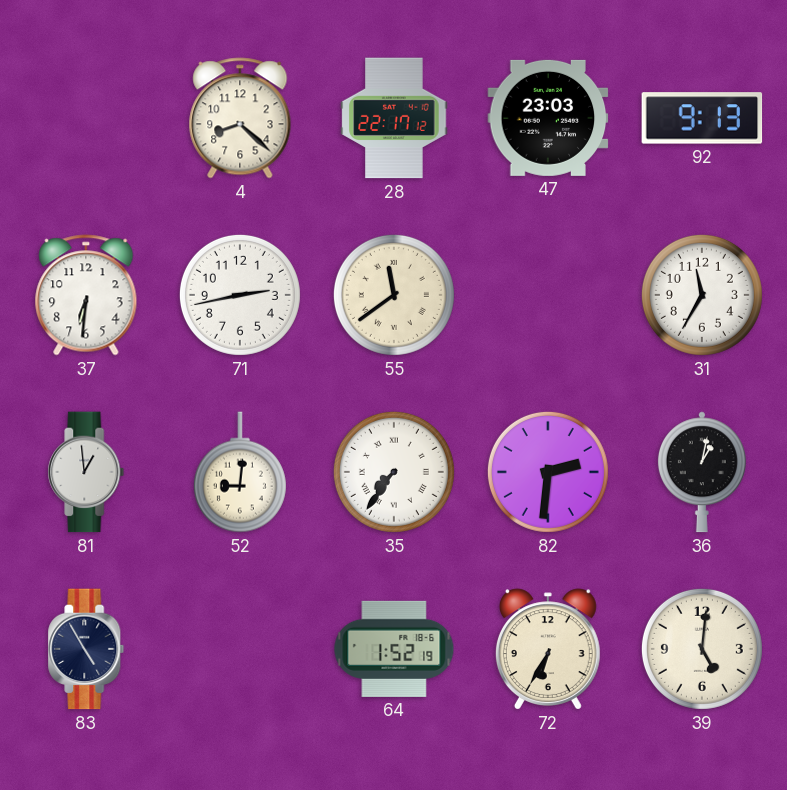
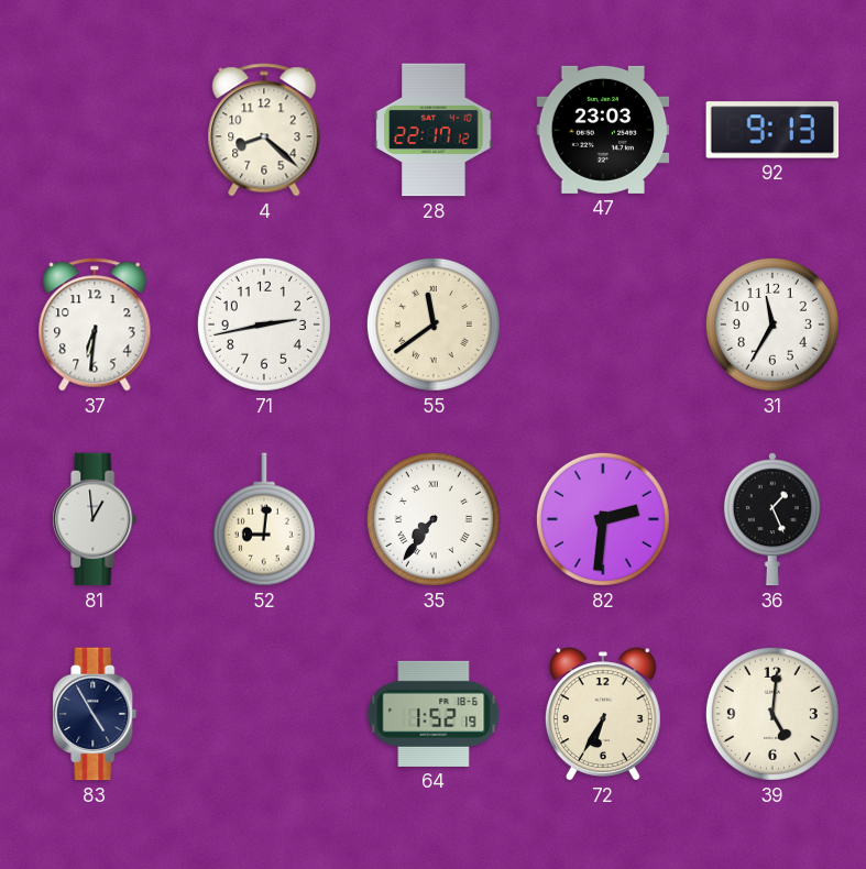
36: 1:02 -> 1:26 (772, 519)
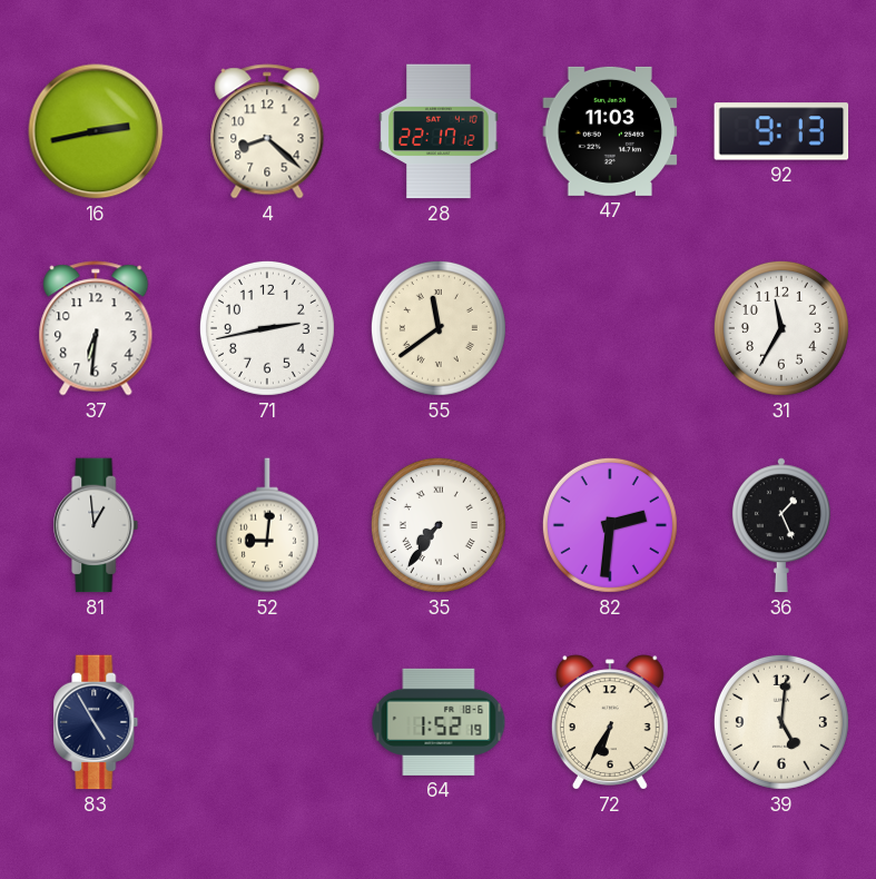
16: none -> 2:43 (96, 131)
47: 23:03 -> 11:03 (610, 131)
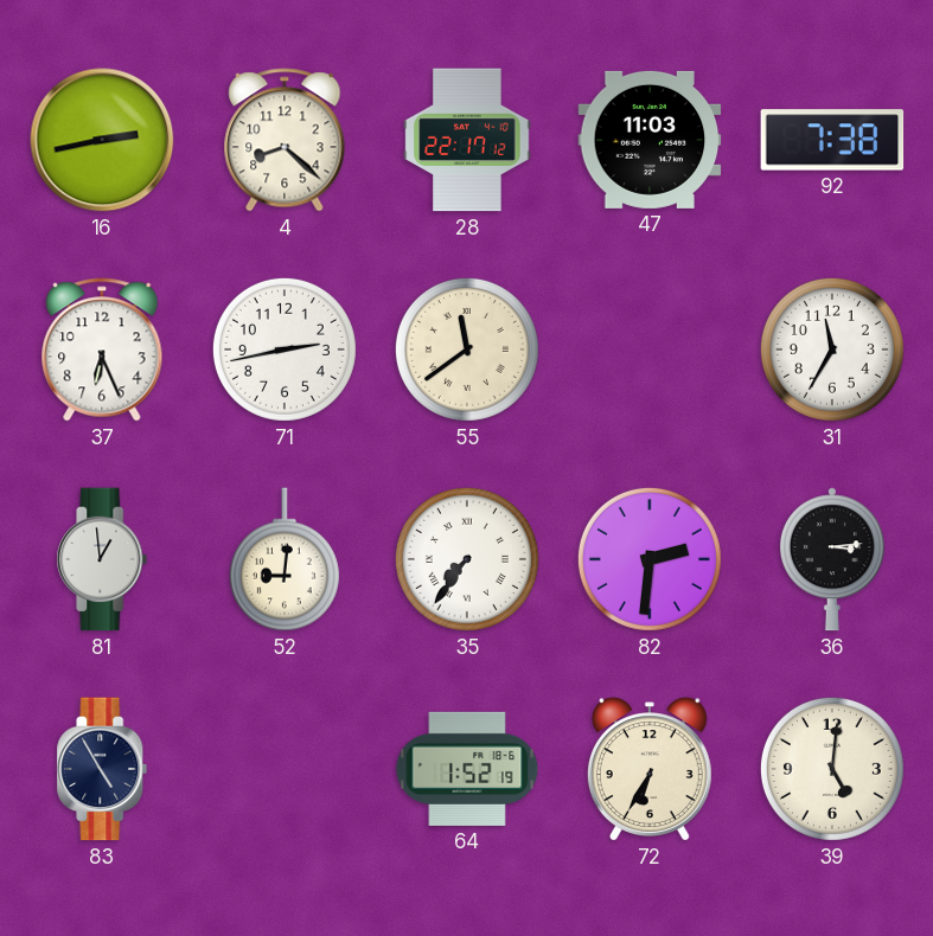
92: 9:13 -> 7:38 (832, 140)
37: 6:31 -> 6:26 (102, 350)
36: 1:26 -> 3:14 (832, 559)
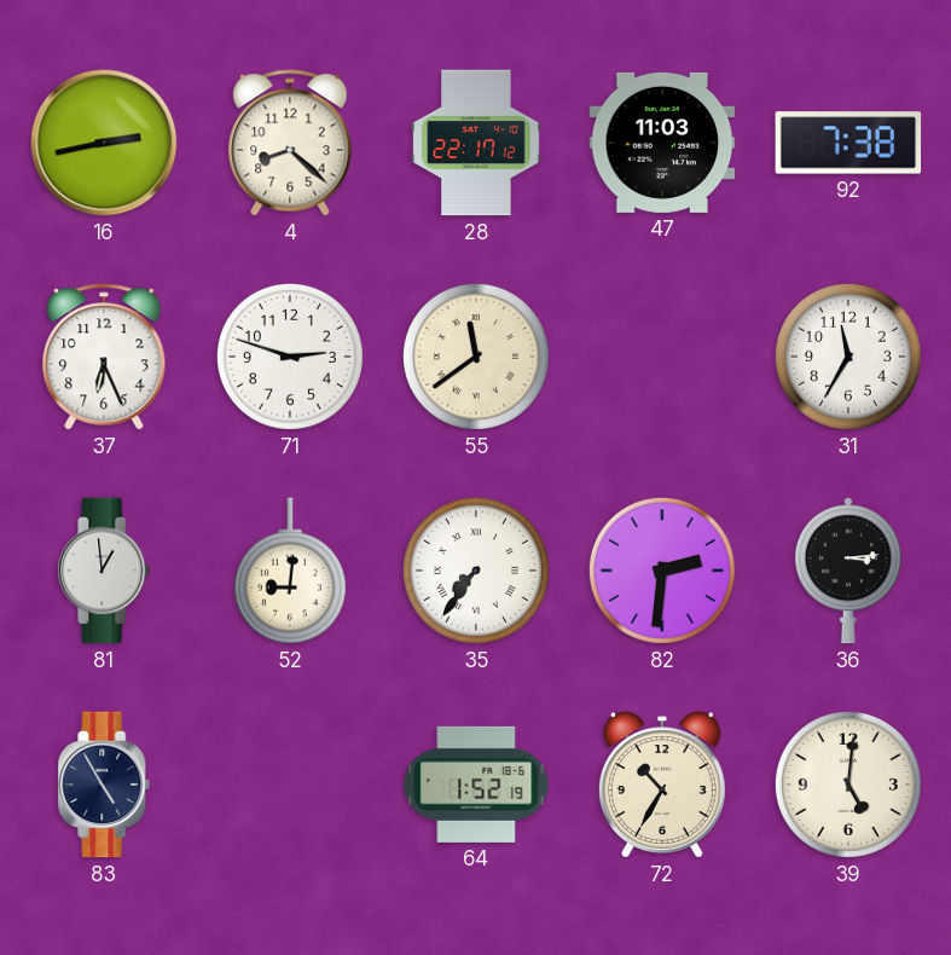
71: 2:43 -> 2:48 (290, 357)
72: 6:35 -> 10:35 (662, 785)
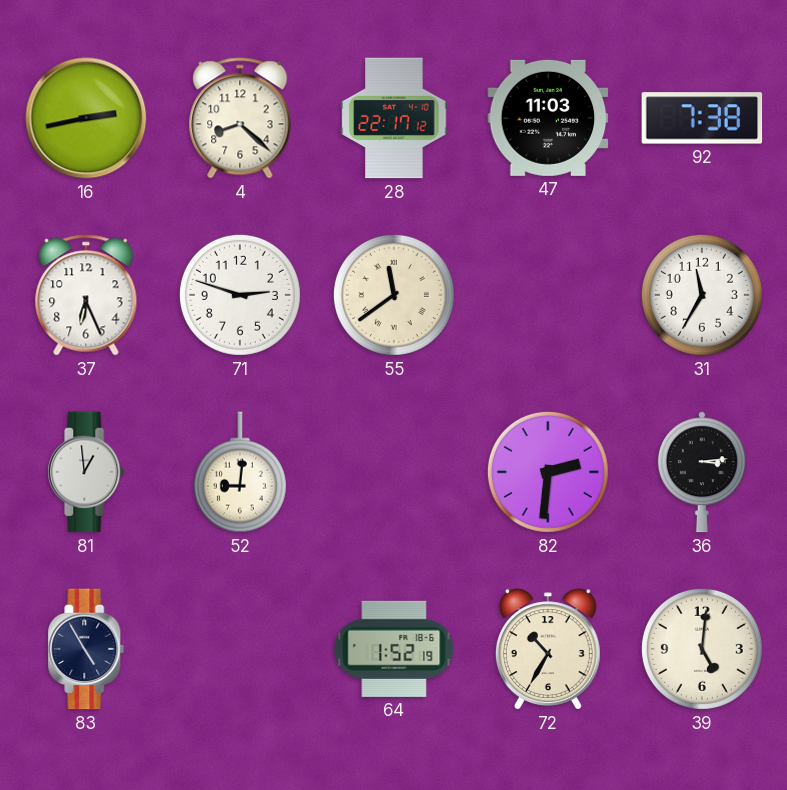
35: 7:36 -> none (476, 571)
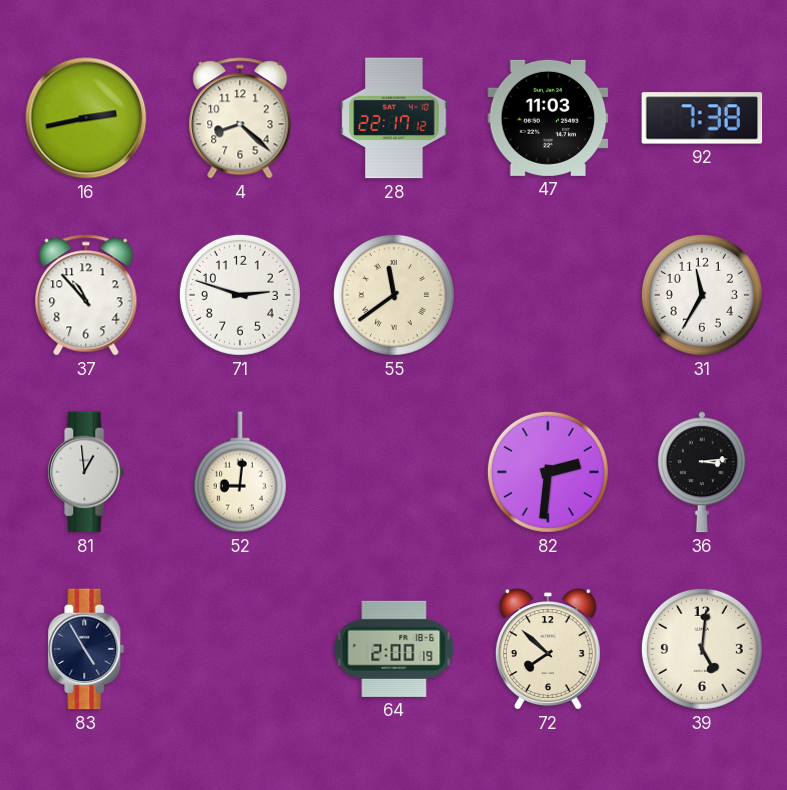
37: 6:26 -> 10:53 (86, 295)
64: 1:52 -> 2:00 (394, 649)
72: 10:35 -> 7:52 (548, 649)
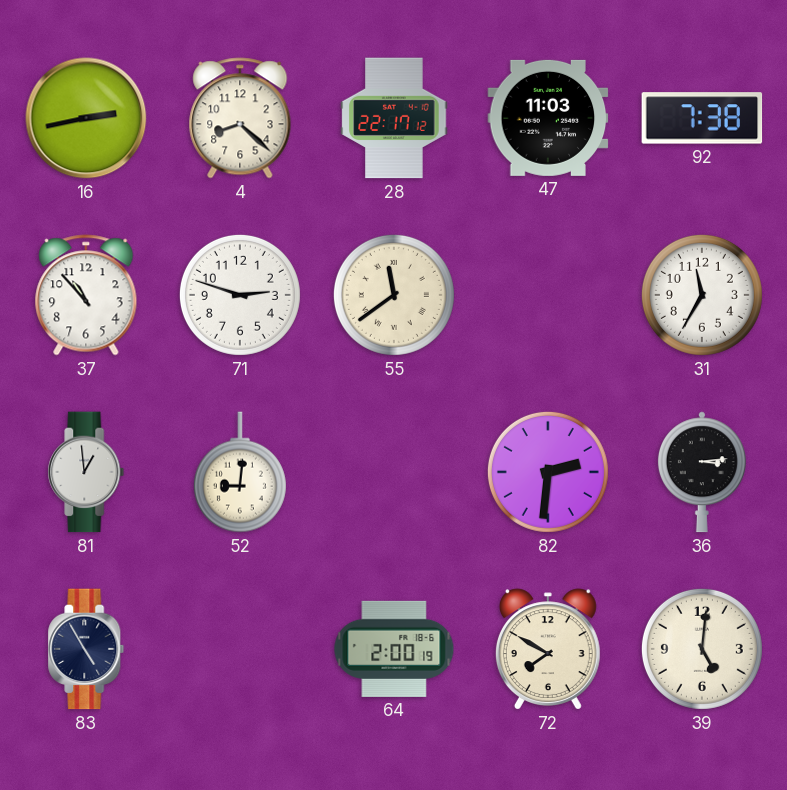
72: 7:52 -> 7:50 (548, 649)
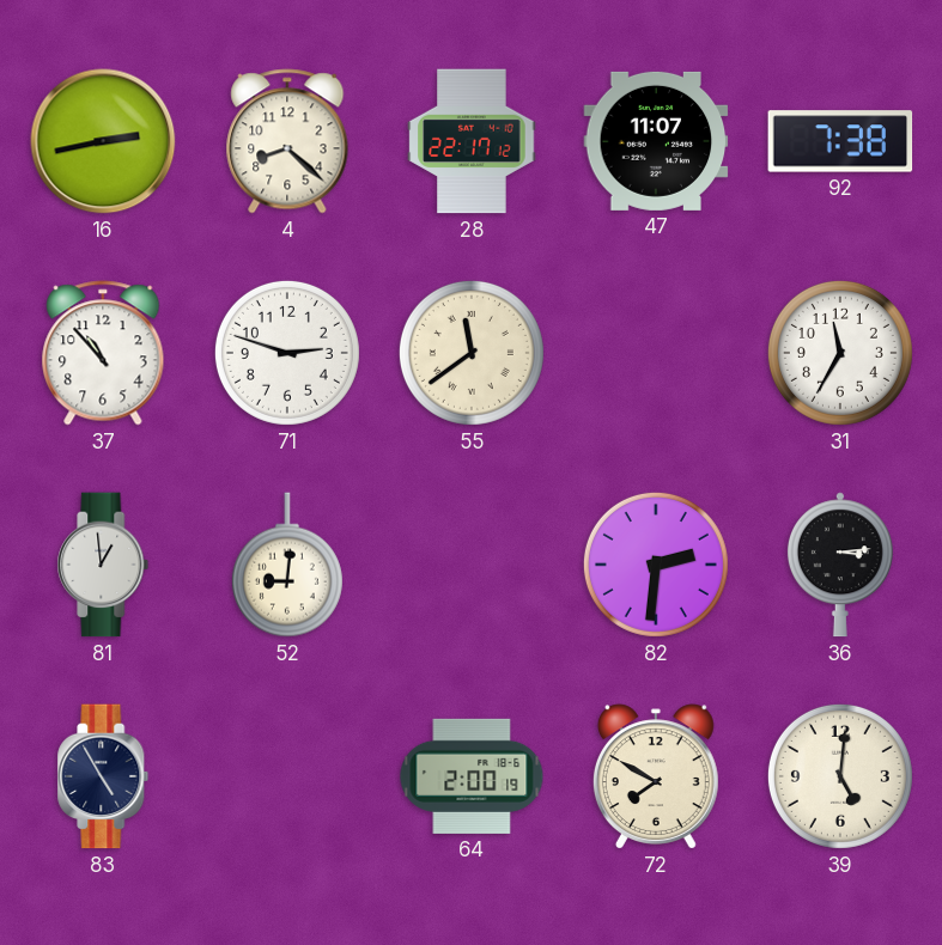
47: 11:03 -> 11:07 (656, 141)
